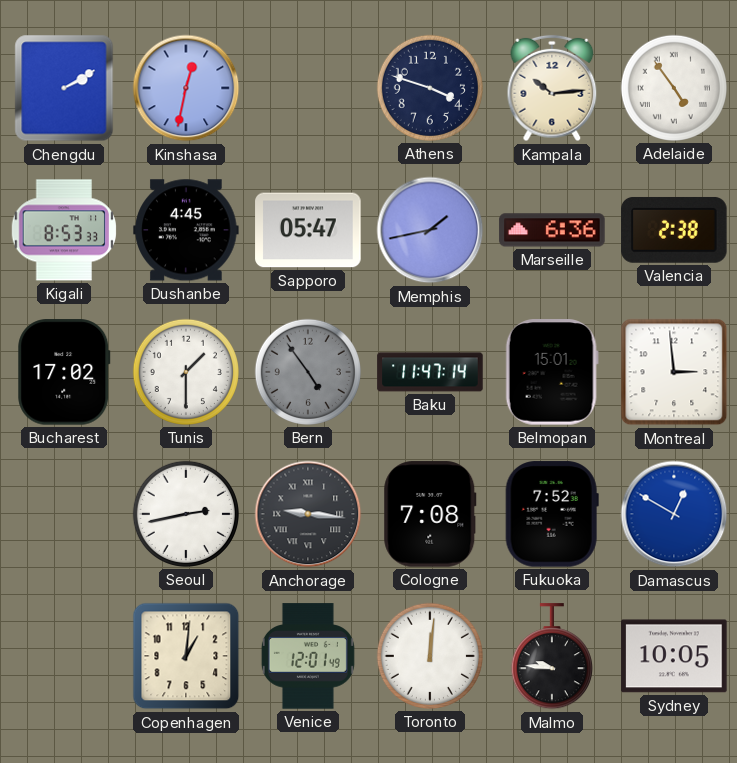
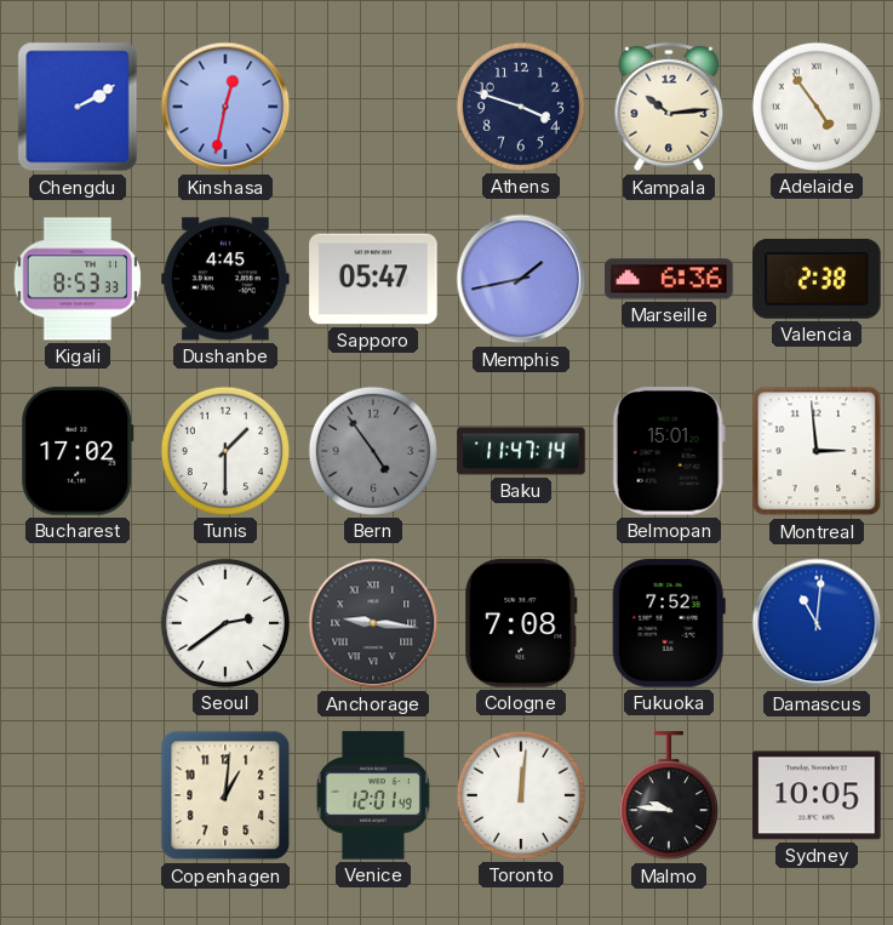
Seoul: 2:43 -> 2:39 (225, 623)
Damascus: 12:50 -> 11:01 (817, 623)
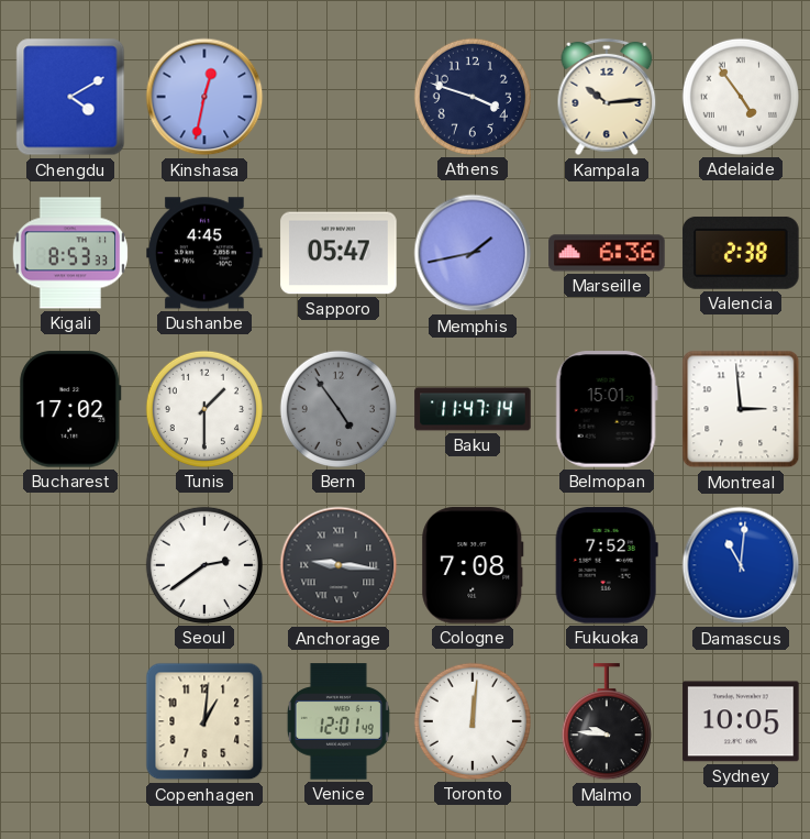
Chengdu: 2:10 -> 4:10 (70, 97)
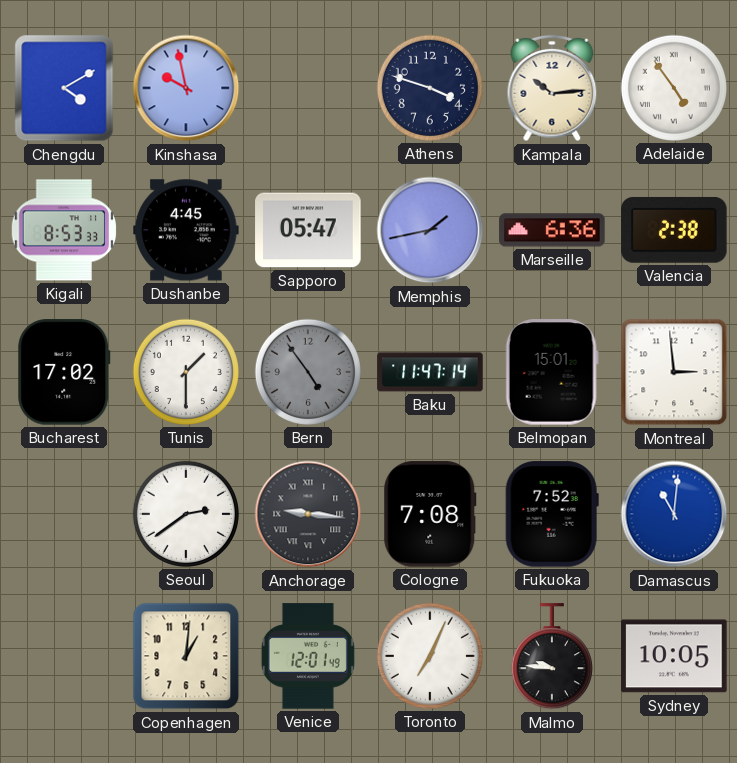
Kinshasa: 12:32 -> 9:58 (186, 88)
Toronto: 12:01 -> 7:04 (430, 656)
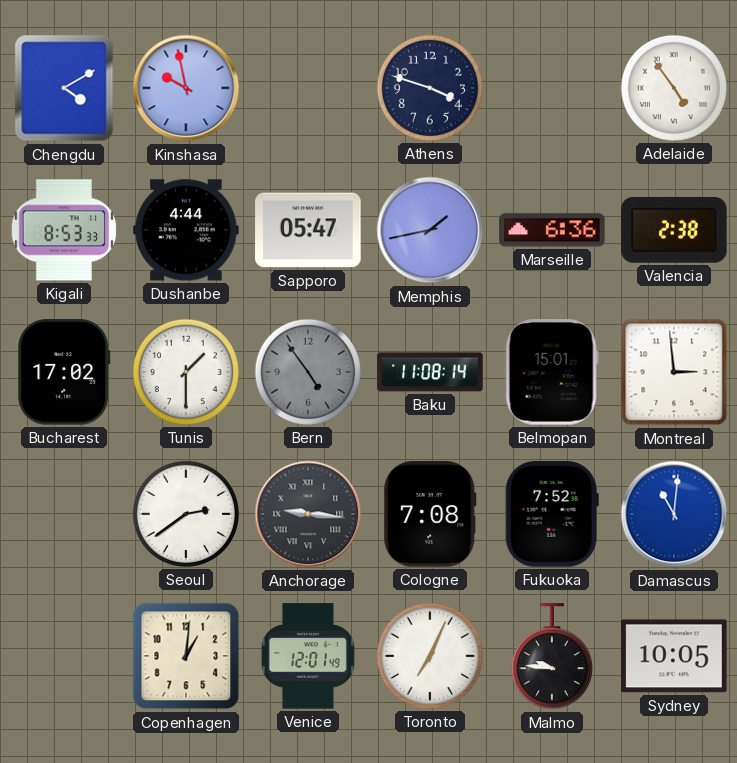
Kampala: 10:14 -> none (552, 88)
Dushanbe: 4:45 -> 4:44 (186, 230)
Baku: 11:47 -> 11:08 (430, 372)
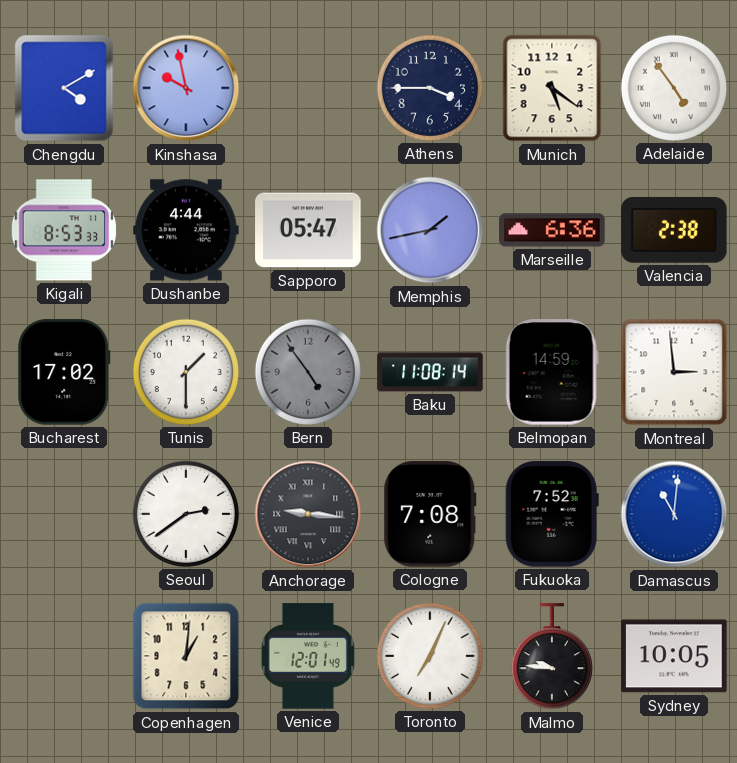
Athens: 3:48 -> 3:45 (430, 88)
Munich: none -> 5:21 (552, 88)
Belmopan: 15:01 -> 14:59 (552, 372)
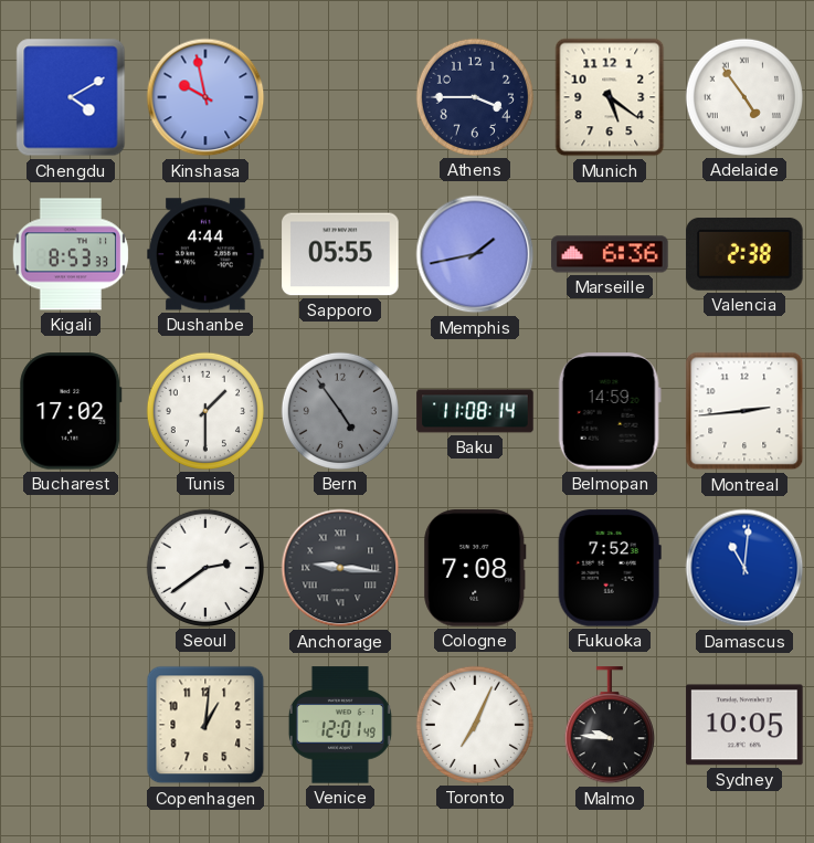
Sapporo: 05:47 -> 05:55 (340, 254)
Montreal: 2:59 -> 2:44 (744, 411)
